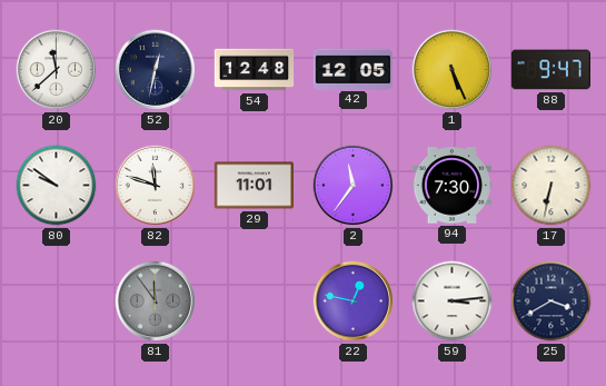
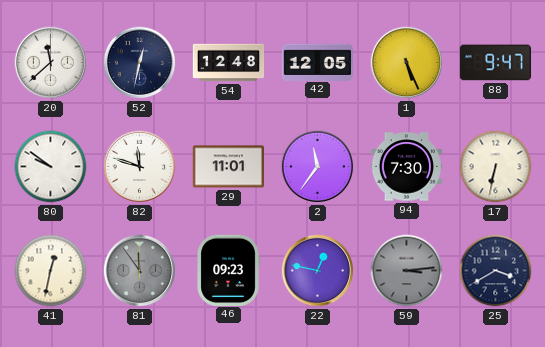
41: none -> 12:32 (51, 271)
46: none -> 09:23 (228, 270)
59 dial: white -> grey (407, 271)
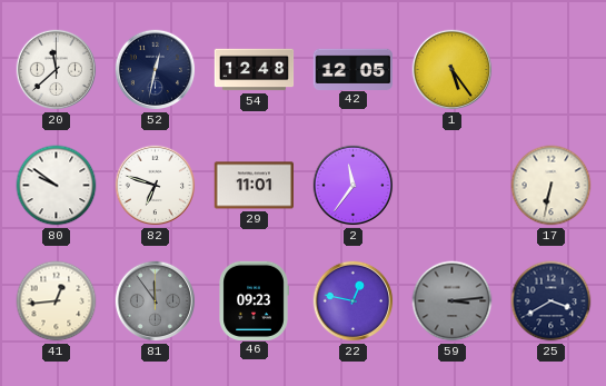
1: 5:26 -> 5:24 (453, 70)
88: 9:47 -> none (495, 63)
82: 11:48 -> 6:48 (156, 186)
94: 7:30 -> none (406, 167)
41: 12:32 -> 12:44 (57, 301)
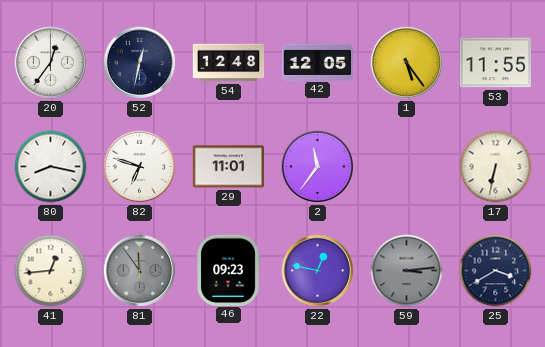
20: 11:38 -> 12:36 (51, 63)
53: none -> 11:55 (495, 63)
80: 9:51 -> 8:17 (51, 167)
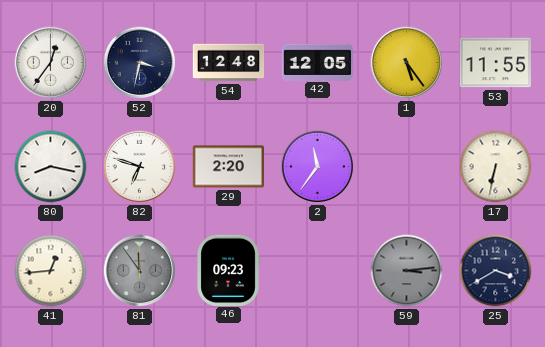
52: 12:32 -> 3:32 (140, 63)
29: 11:01 -> 2:20 (228, 167)
22: 12:47 -> none (318, 271)
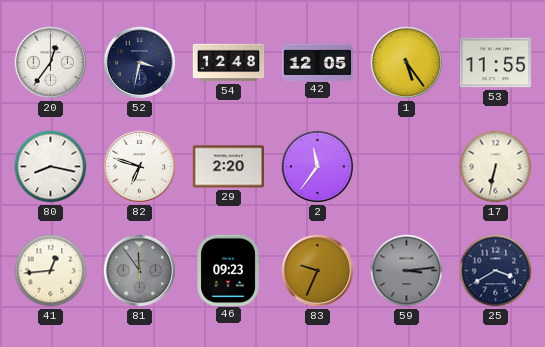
83: none -> 9:34 (318, 271)
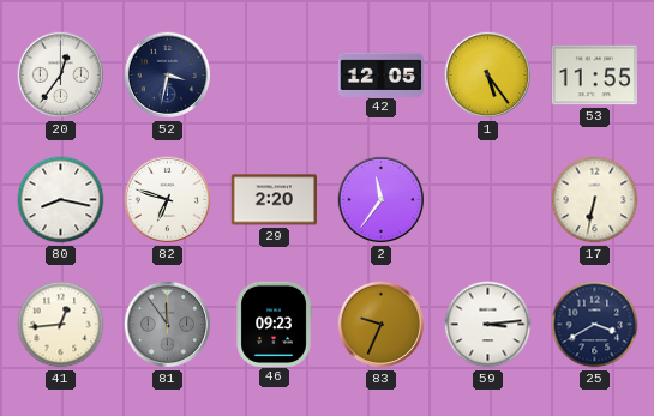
54: 12:48 -> none (229, 63)
59 dial: grey -> white (488, 325)
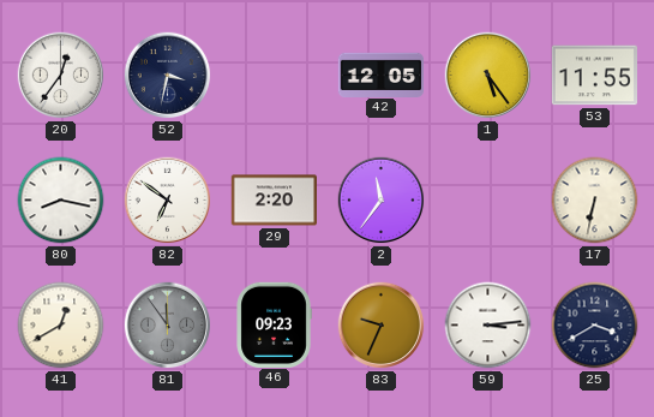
82: 6:48 -> 6:51 (168, 201)
41: 12:44 -> 12:40 (61, 326)
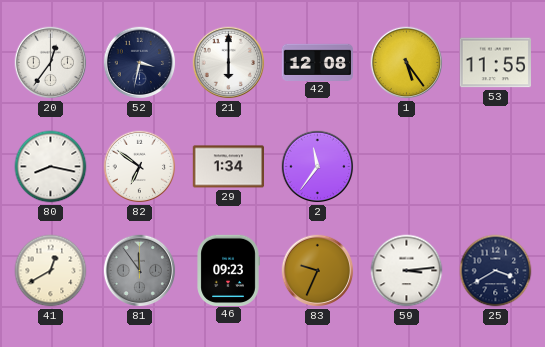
21: none -> 6:00 (229, 63)
42: 12:05 -> 12:08 (317, 62)
29: 2:20 -> 1:34 (228, 167)
17: 6:32 -> none (595, 201)
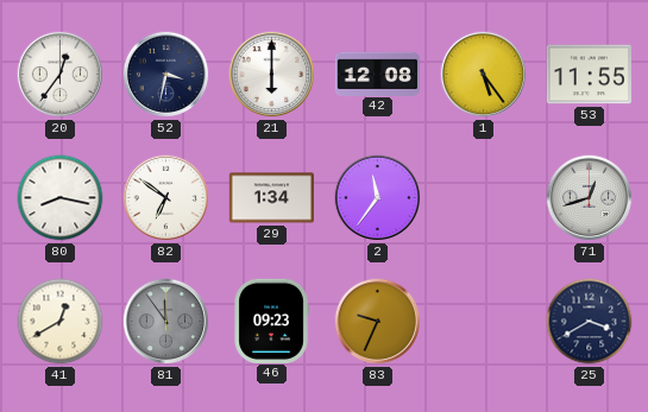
71: none -> 12:42 (590, 198)
59: 3:14 -> none (407, 271)
